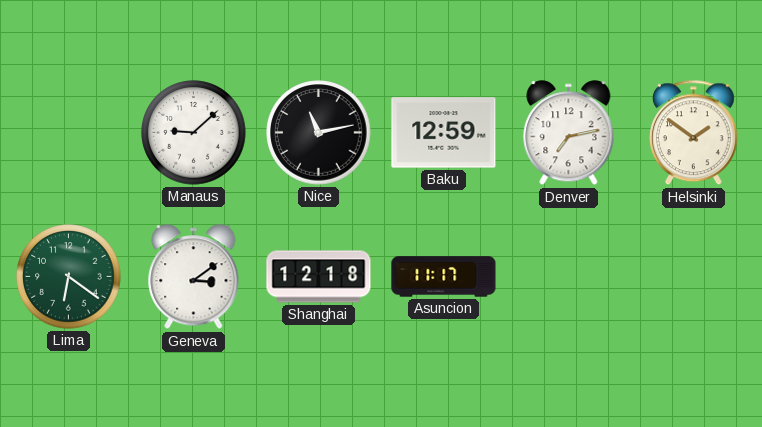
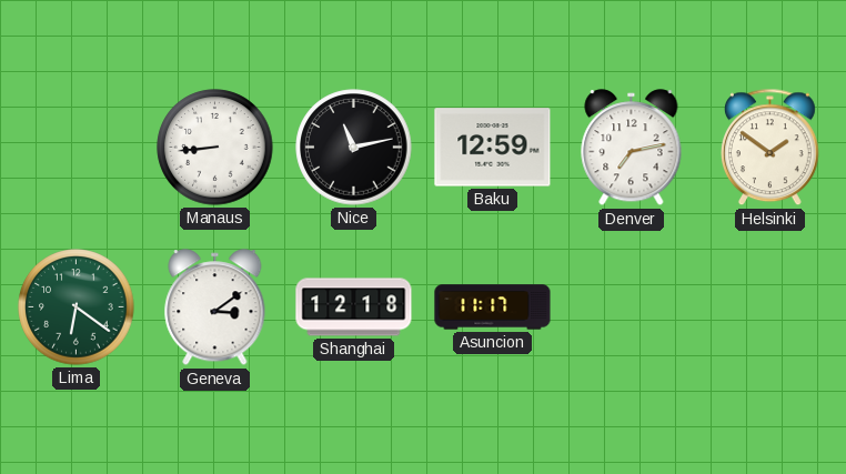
Manaus: 9:08 -> 8:44 (215, 148)
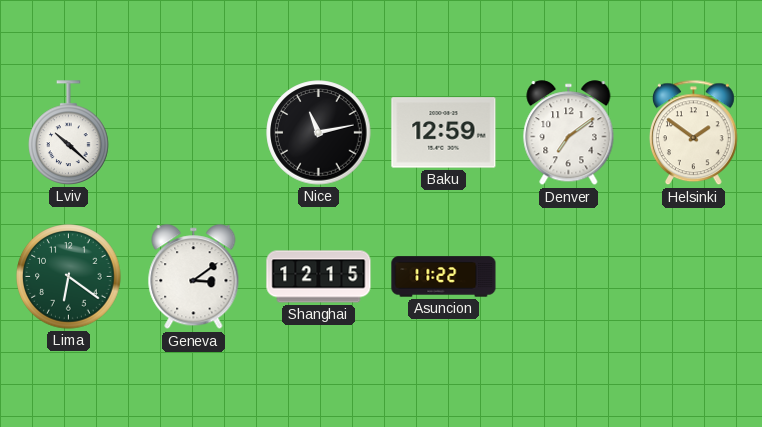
Lviv: none -> 10:22 (69, 133)
Manaus: 8:44 -> none (215, 148)
Denver: 7:13 -> 7:09 (569, 133)
Shanghai: 12:18 -> 12:15 (319, 277)
Asuncion: 11:17 -> 11:22 (444, 277)
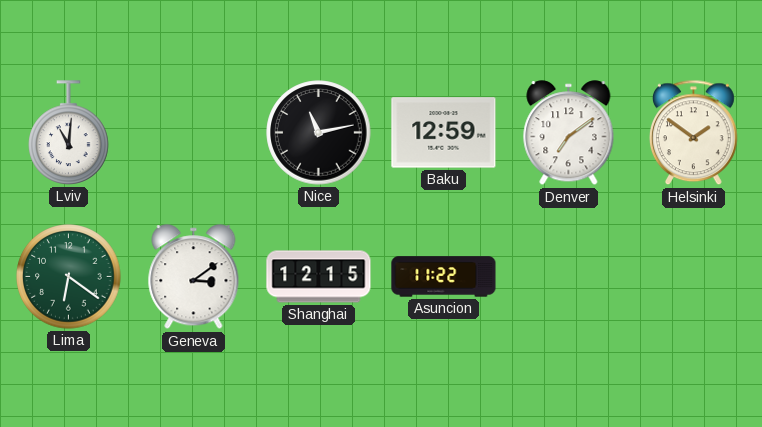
Lviv: 10:22 -> 11:01 (69, 133)
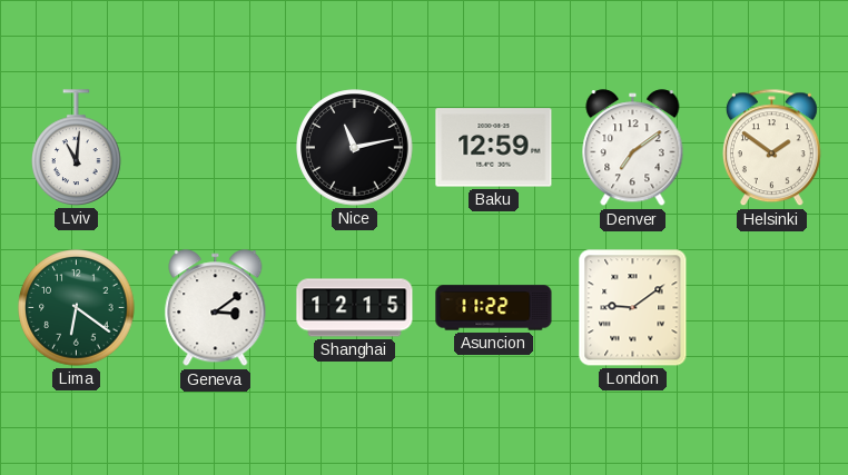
London: none -> 9:09 (633, 308)
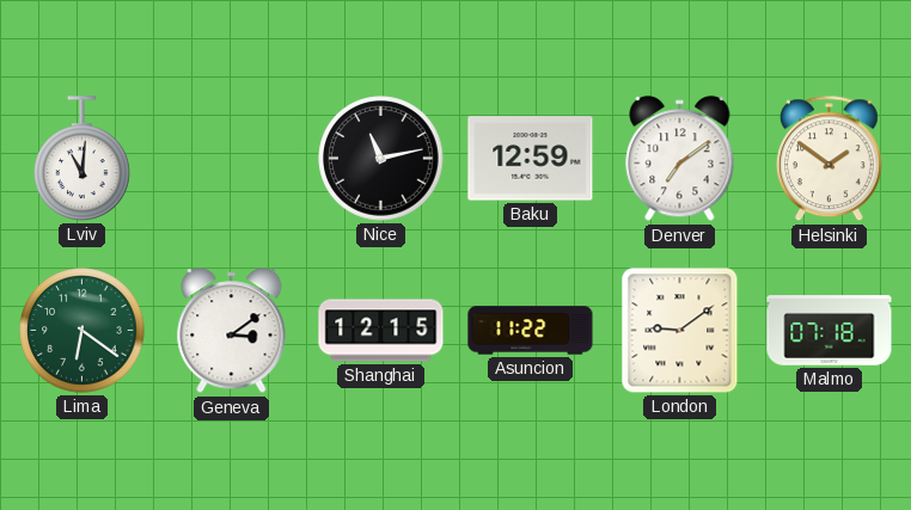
Malmo: none -> 07:18 (830, 331)
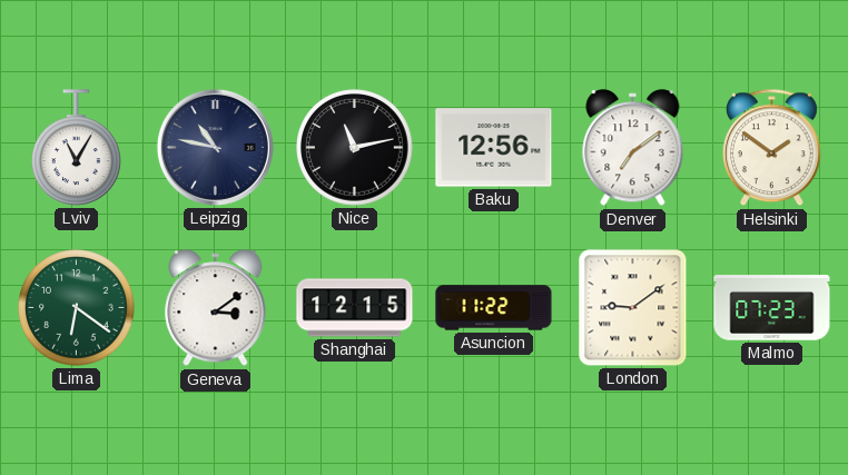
Lviv: 11:01 -> 11:05 (77, 148)
Leipzig: none -> 10:47 (215, 147)
Baku: 12:59 -> 12:56 (494, 148)
Malmo: 07:18 -> 07:23 (772, 308)
